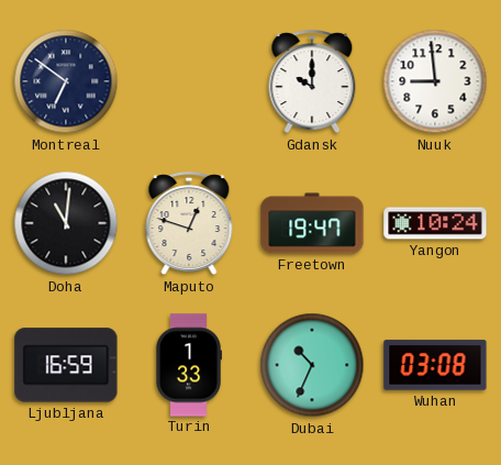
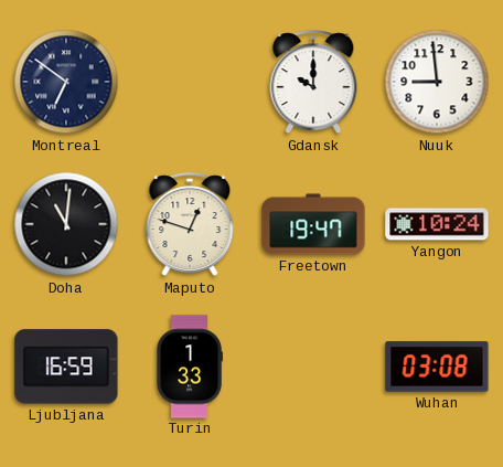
Dubai: 10:34 -> none (312, 365)
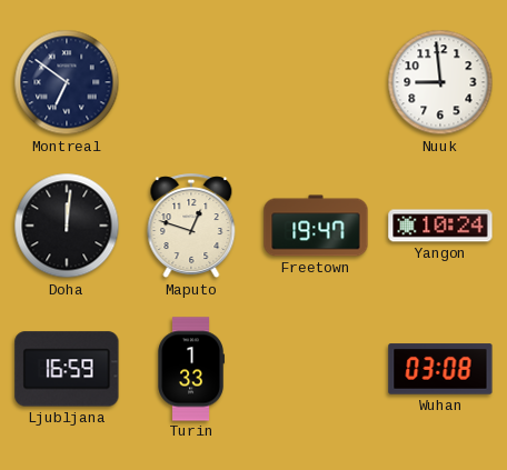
Gdansk: 10:00 -> none (313, 83)
Doha: 11:01 -> 12:01 (67, 226)
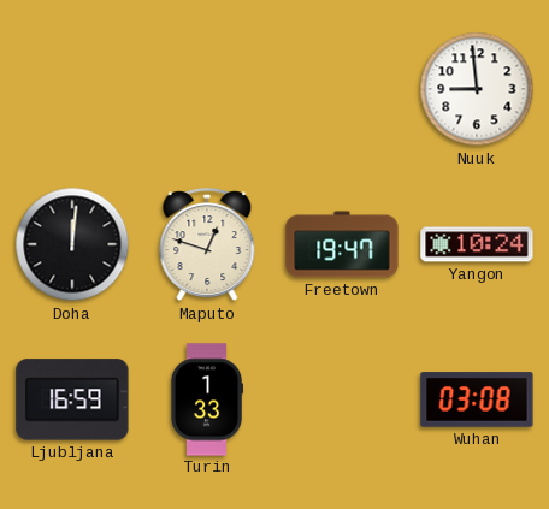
Montreal: 6:51 -> none (67, 82)
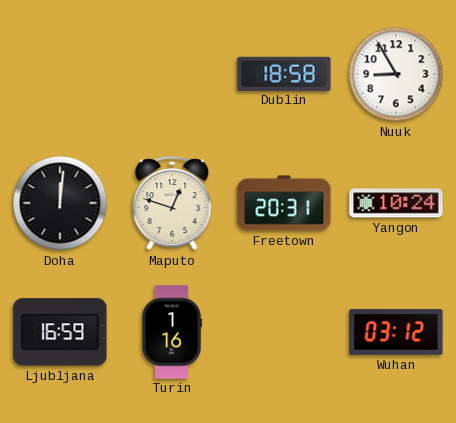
Dublin: none -> 18:58 (284, 73)
Nuuk: 8:59 -> 8:55 (396, 74)
Freetown: 19:47 -> 20:31 (284, 203)
Turin: 1:33 -> 1:16 (171, 332)
Wuhan: 03:08 -> 03:12 (396, 332)
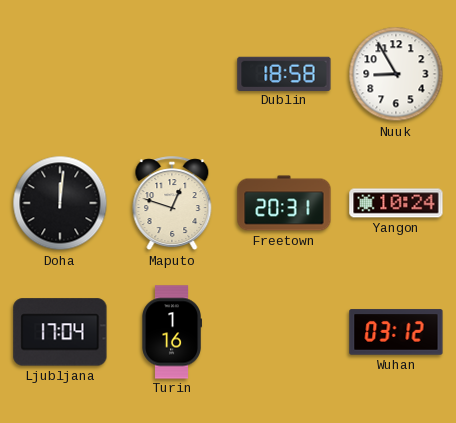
Ljubljana: 16:59 -> 17:04 (60, 332)
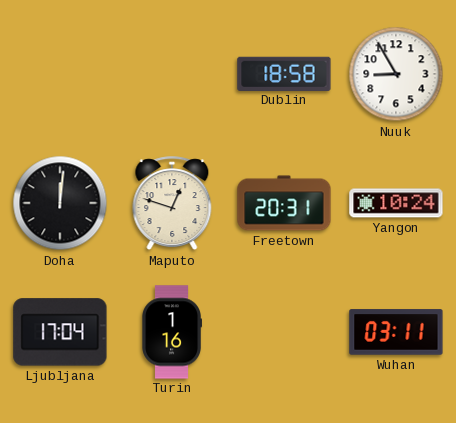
Wuhan: 03:12 -> 03:11 (396, 332)
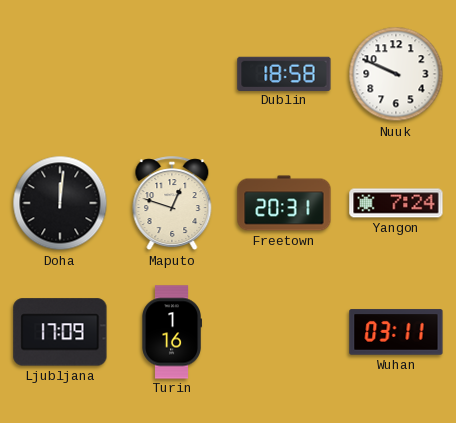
Nuuk: 8:55 -> 9:49 (396, 74)
Yangon: 10:24 -> 7:24 (396, 203)
Ljubljana: 17:04 -> 17:09 (60, 332)
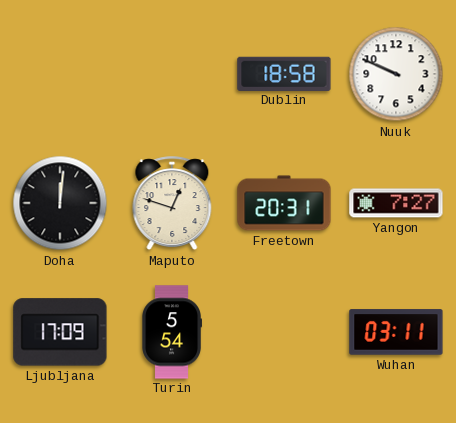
Yangon: 7:24 -> 7:27 (396, 203)
Turin: 1:16 -> 5:54 (171, 332)
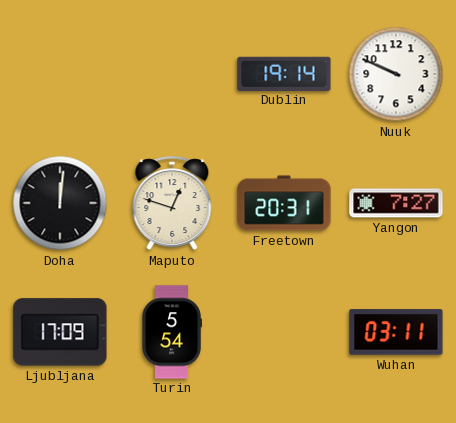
Dublin: 18:58 -> 19:14 (284, 73)
